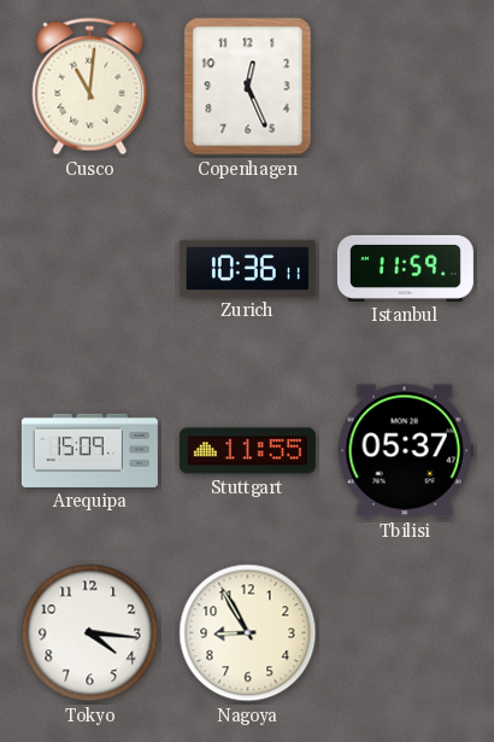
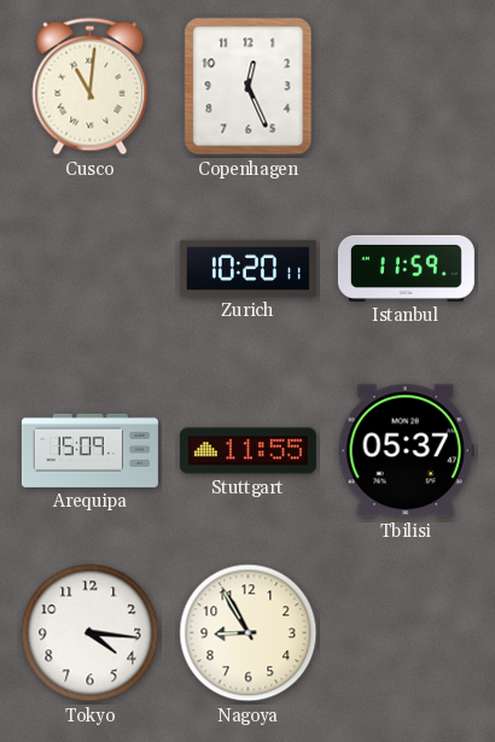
Zurich: 10:36 -> 10:20 (247, 268)
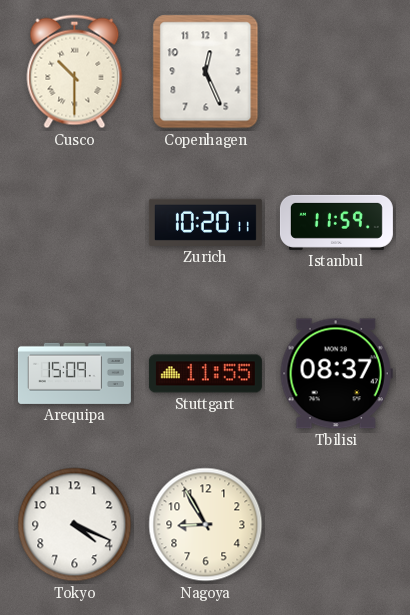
Cusco: 11:01 -> 10:30 (75, 72)
Tbilisi: 05:37 -> 08:37 (336, 374)
Tokyo: 4:16 -> 4:19 (75, 525)
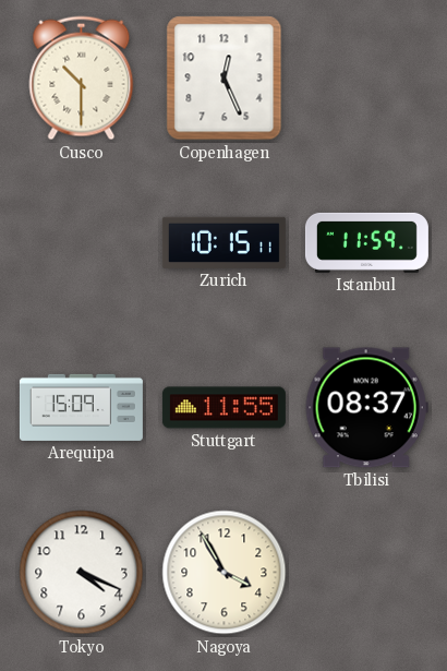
Zurich: 10:20 -> 10:15 (224, 242)
Nagoya: 8:55 -> 3:55 (225, 573)
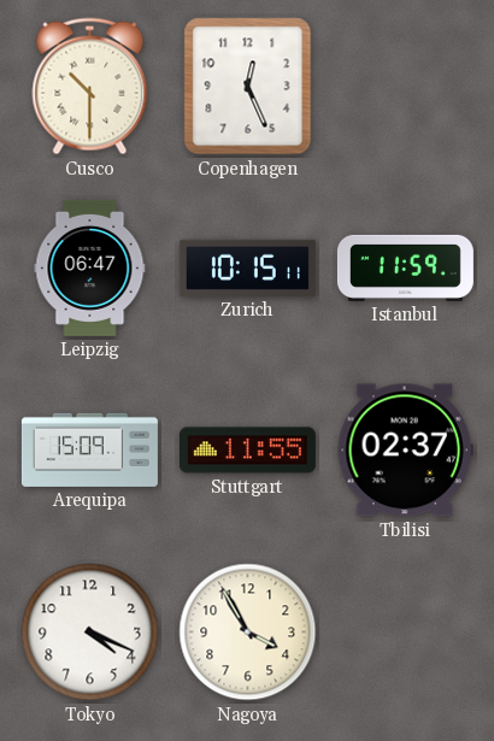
Leipzig: none -> 06:47 (90, 267)
Tbilisi: 08:37 -> 02:37 (405, 451)
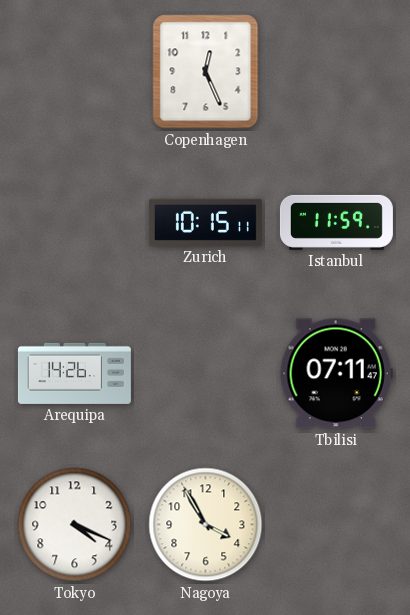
Cusco: 10:30 -> none (90, 87)
Leipzig: 06:47 -> none (90, 267)
Arequipa: 15:09 -> 14:26 (74, 373)
Stuttgart: 11:55 -> none (247, 451)
Tbilisi: 02:37 -> 07:11 (336, 374)
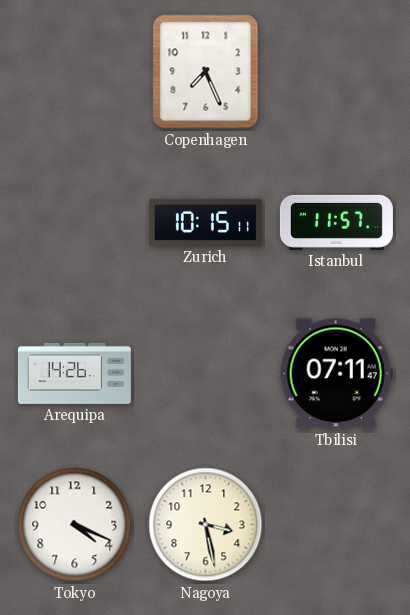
Copenhagen: 12:26 -> 7:26 (206, 72)
Istanbul: 11:59 -> 11:57 (336, 222)
Nagoya: 3:55 -> 3:28 (206, 525)
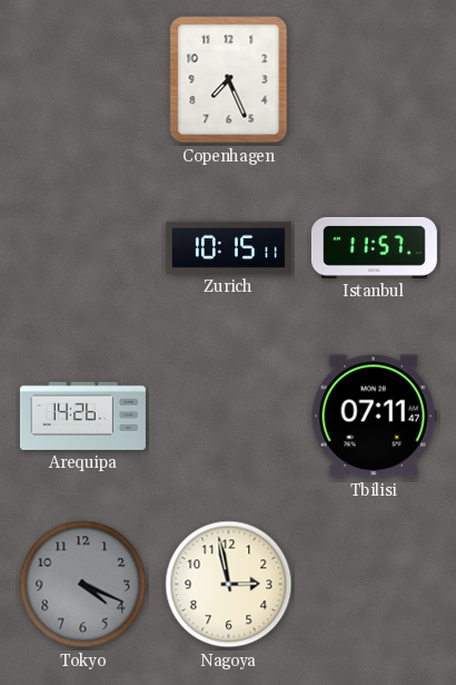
Tokyo dial: white -> grey (83, 585)
Nagoya: 3:28 -> 2:58 (229, 585)
